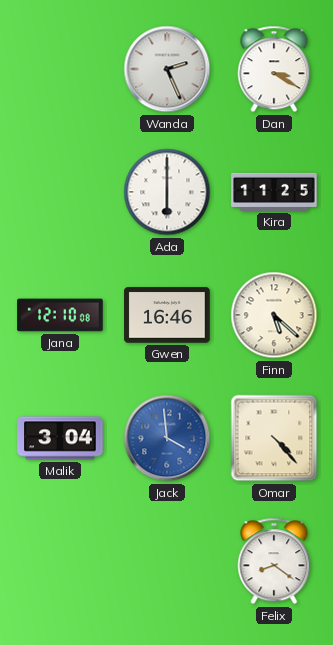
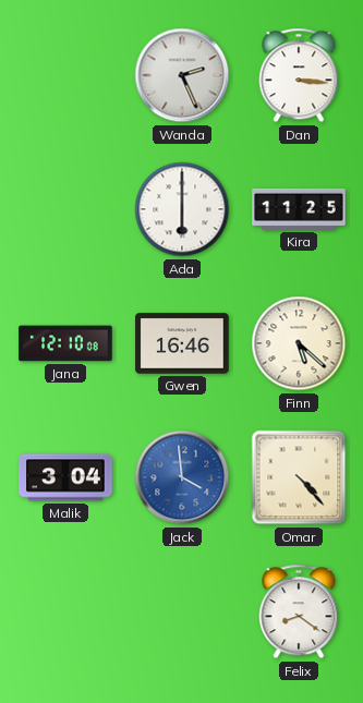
Dan: 3:20 -> 3:16 (299, 75)
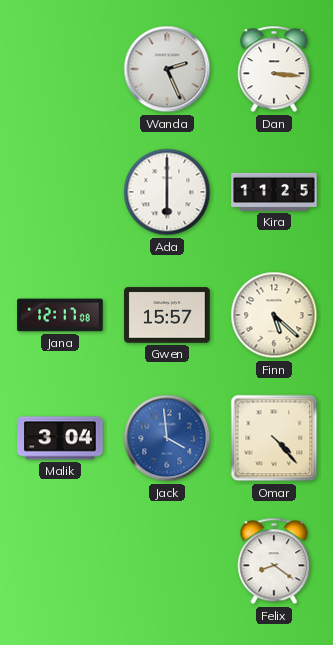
Jana: 12:10 -> 12:17 (60, 315)
Gwen: 16:46 -> 15:57 (167, 315)
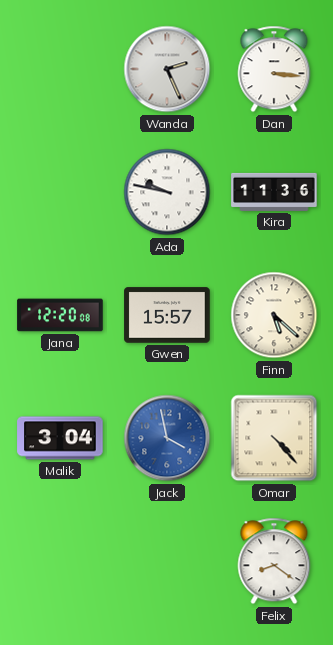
Ada: 6:00 -> 9:47 (167, 192)
Kira: 11:25 -> 11:36 (274, 192)
Jana: 12:17 -> 12:20 (60, 315)
Jack: 3:59 -> 3:58 (167, 438)
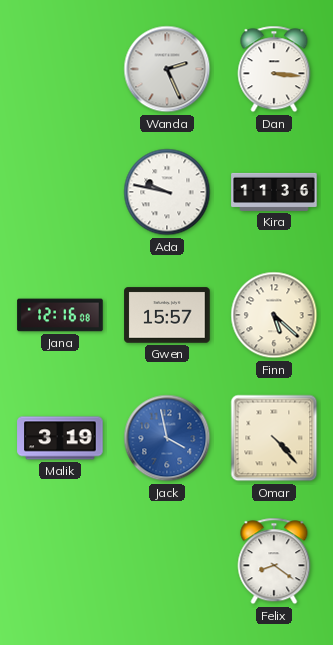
Jana: 12:20 -> 12:16 (60, 315)
Malik: 3:04 -> 3:19 (60, 438)
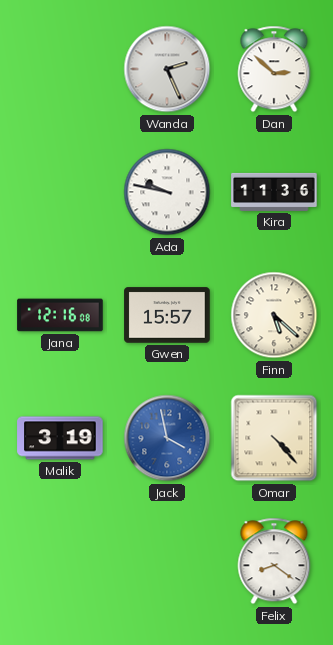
Dan: 3:16 -> 2:52 (274, 69)
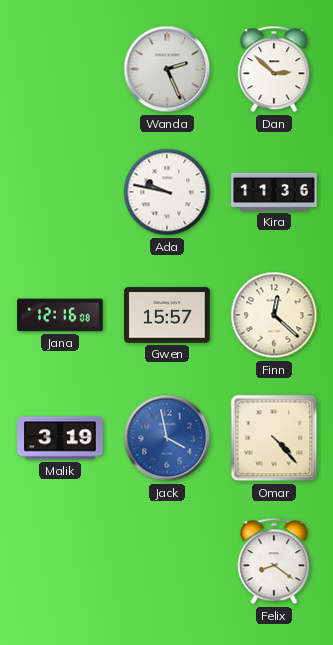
Finn: 5:22 -> 12:22 (274, 315)
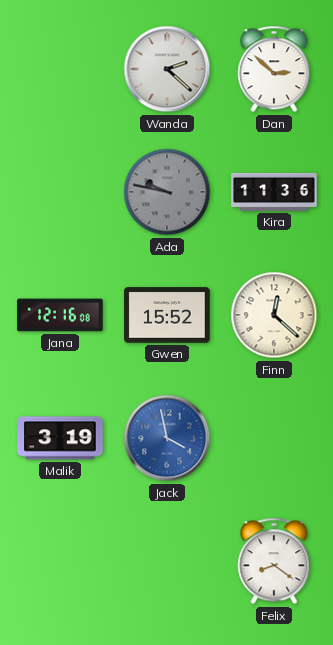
Wanda: 2:26 -> 2:22 (167, 69)
Ada dial: white -> grey (167, 192)
Gwen: 15:57 -> 15:52 (167, 315)
Omar: 4:23 -> none (274, 438)
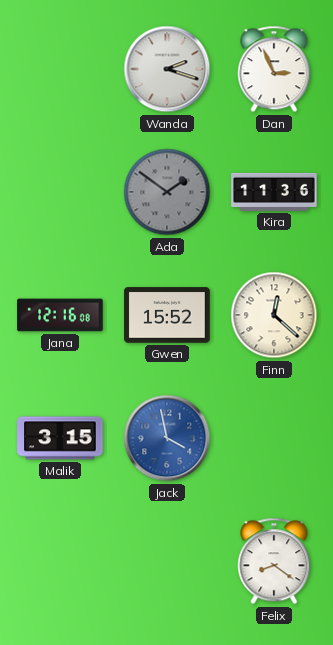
Wanda: 2:22 -> 2:18 (167, 69)
Dan: 2:52 -> 2:56 (274, 69)
Ada: 9:47 -> 1:51 (167, 192)
Malik: 3:19 -> 3:15 (60, 438)
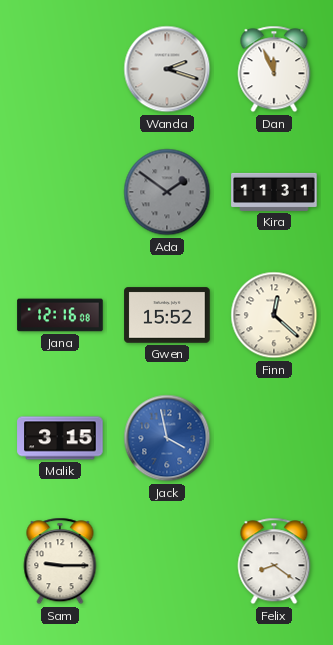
Dan: 2:56 -> 11:56 (274, 69)
Kira: 11:36 -> 11:31 (274, 192)
Sam: none -> 9:15 (60, 561)
